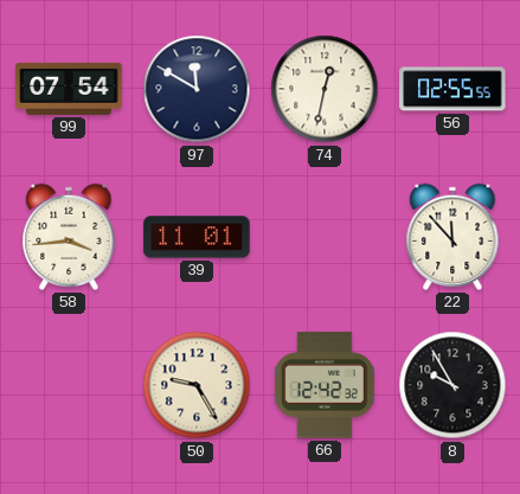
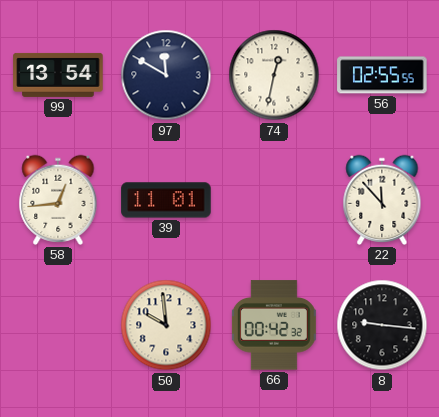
99: 07:54 -> 13:54 (58, 75)
58: 3:44 -> 12:44 (58, 200)
50: 9:25 -> 9:59 (166, 325)
66: 12:42 -> 00:42 (274, 325)
8: 9:55 -> 9:16 (382, 325)
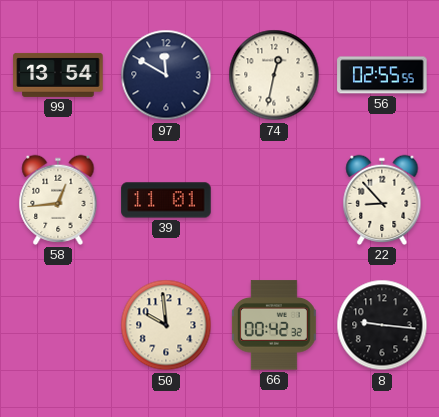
22: 11:53 -> 8:53 (382, 200)
